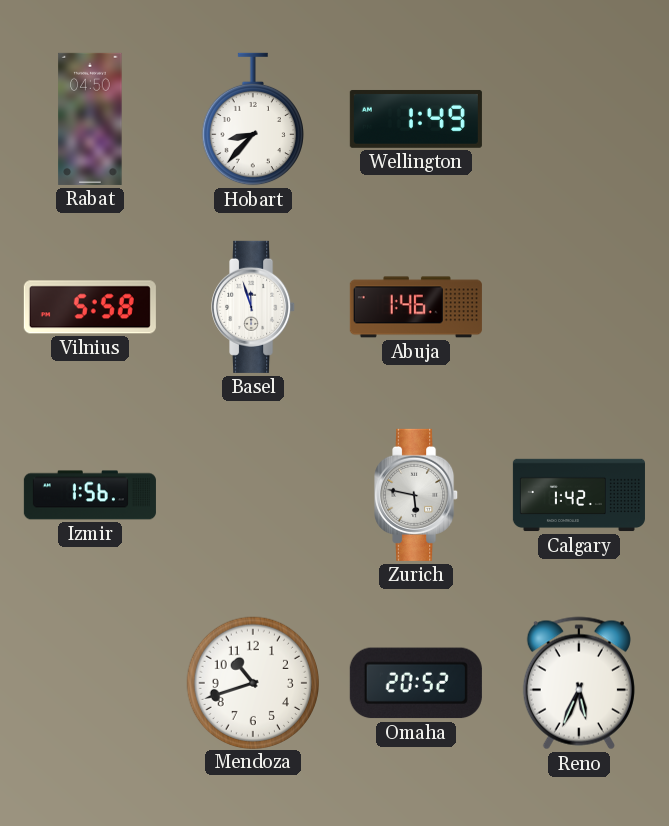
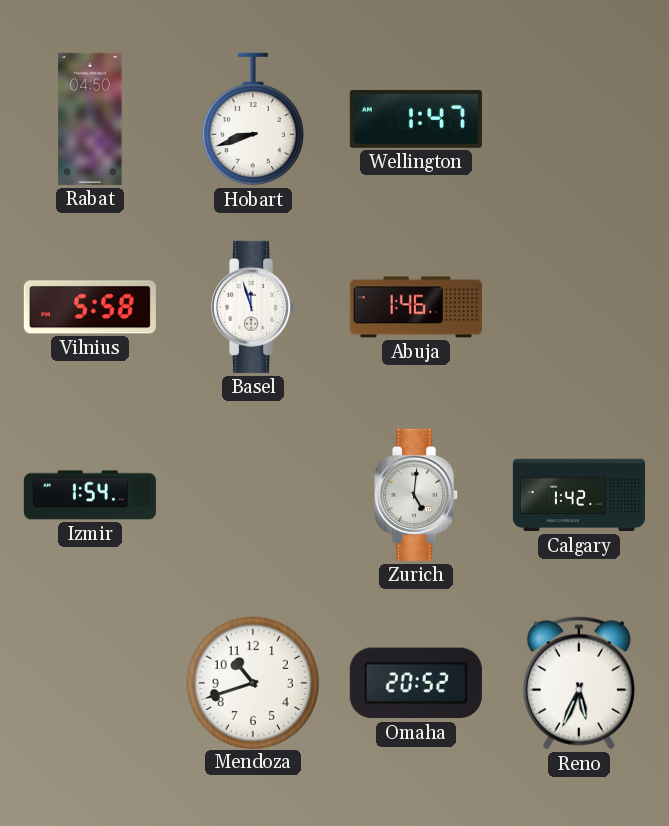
Hobart: 8:37 -> 8:42 (253, 119)
Wellington: 1:49 -> 1:47 (416, 119)
Izmir: 1:56 -> 1:54 (90, 495)
Zurich: 5:47 -> 5:01 (417, 495)
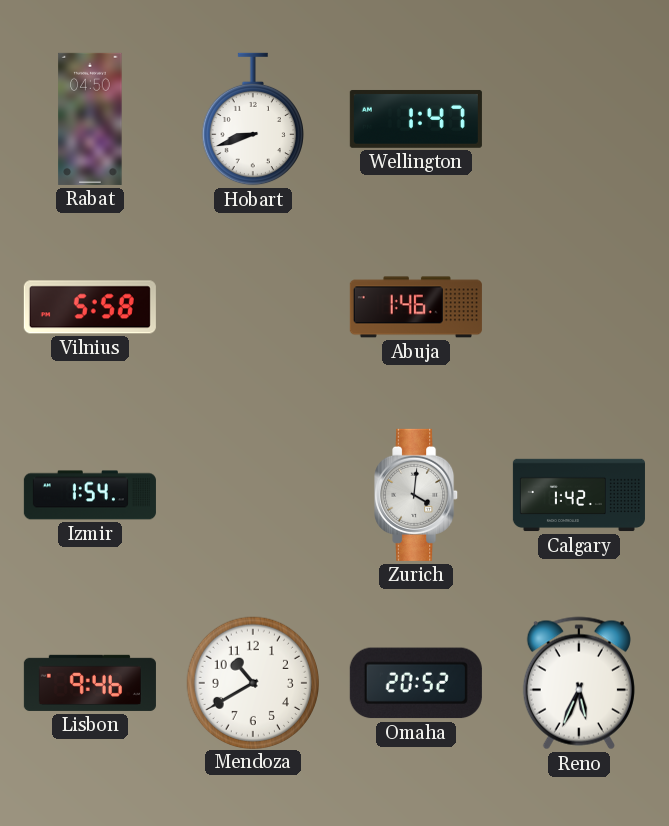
Basel: 11:57 -> none (254, 307)
Zurich: 5:01 -> 4:01 (417, 495)
Lisbon: none -> 9:46 (90, 683)
Mendoza: 10:42 -> 10:40 (252, 682)
